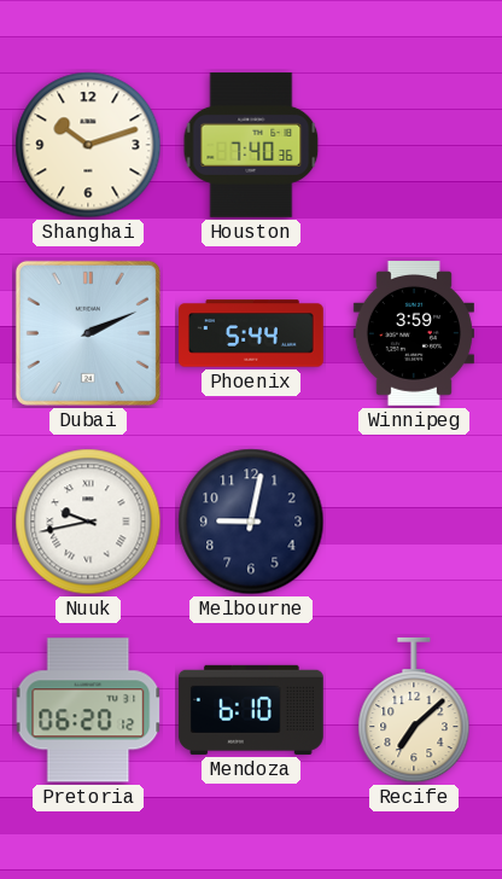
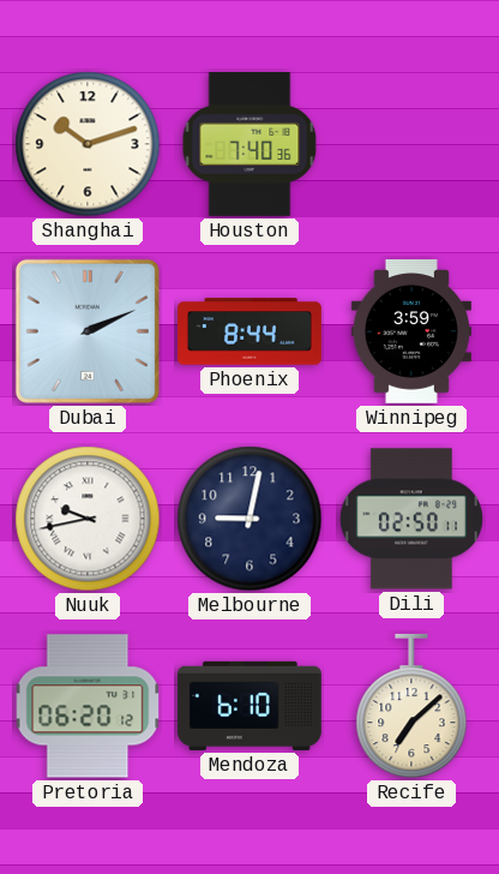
Phoenix: 5:44 -> 8:44 (249, 331)
Dili: none -> 02:50 (411, 519)
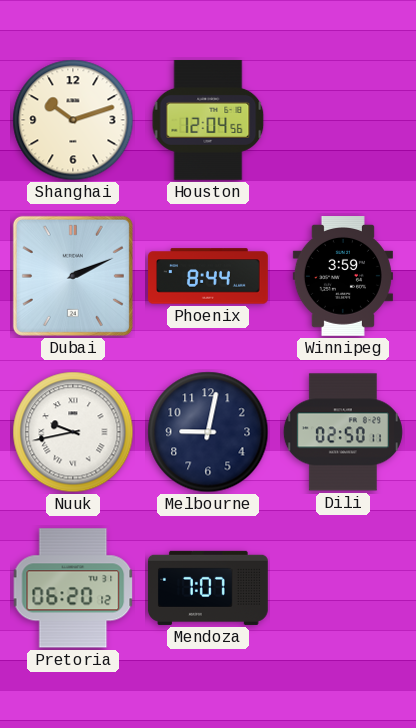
Houston: 7:40 -> 12:04 (208, 121)
Mendoza: 6:10 -> 7:07 (208, 588)
Recife: 7:08 -> none (411, 706)
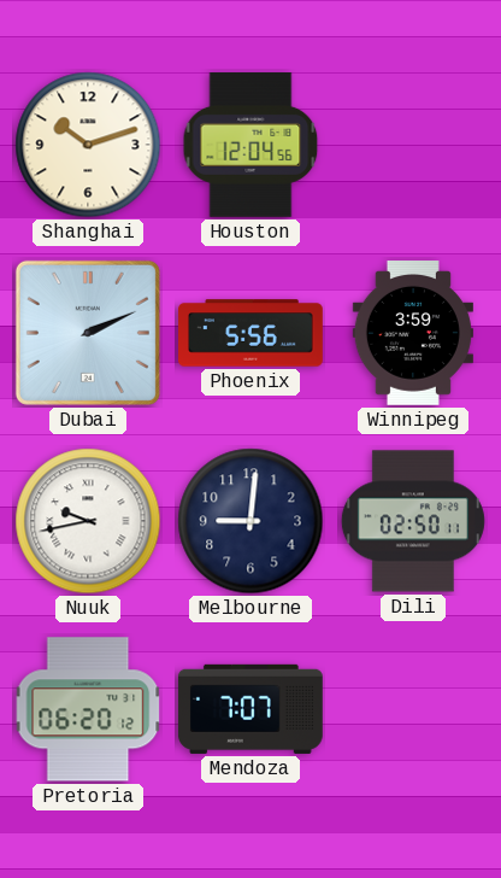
Phoenix: 8:44 -> 5:56 (250, 333)
Melbourne: 9:02 -> 9:01 (250, 521)
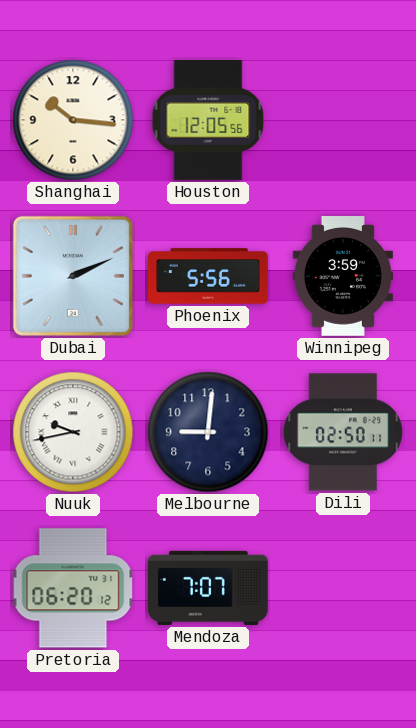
Shanghai: 10:12 -> 10:16 (73, 120)
Houston: 12:04 -> 12:05 (208, 121)
